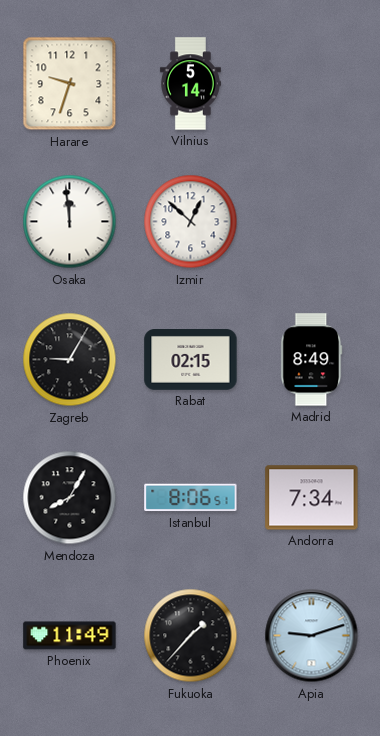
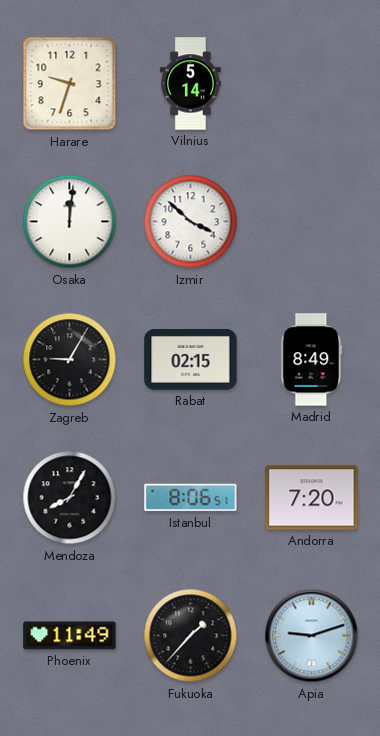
Osaka: 11:59 -> 12:01 (70, 222)
Izmir: 12:52 -> 3:52 (191, 222)
Andorra: 7:34 -> 7:20 (312, 498)
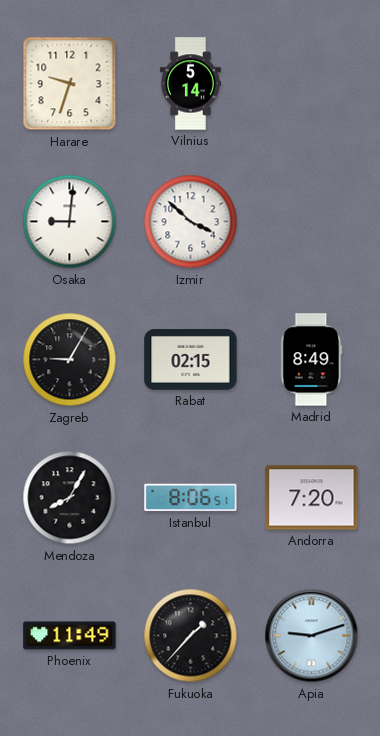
Osaka: 12:01 -> 9:01 (70, 222)
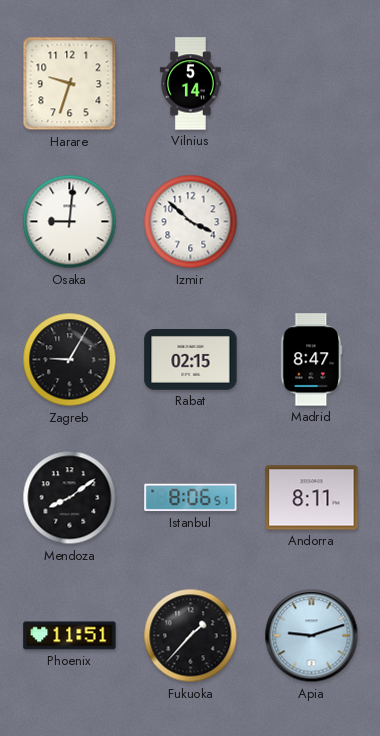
Madrid: 8:49 -> 8:47 (312, 360)
Mendoza: 8:05 -> 8:09 (70, 498)
Andorra: 7:20 -> 8:11 (312, 498)
Phoenix: 11:49 -> 11:51 (70, 636)
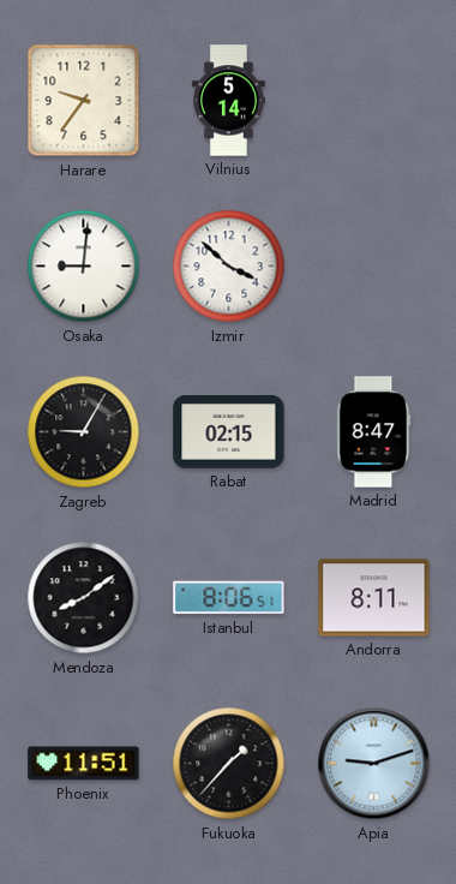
Harare: 9:33 -> 9:36 (84, 101)
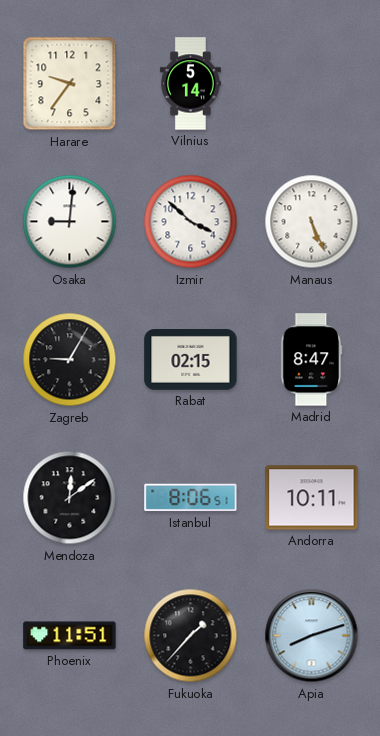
Manaus: none -> 5:26 (312, 222)
Mendoza: 8:09 -> 12:09 (70, 498)
Andorra: 8:11 -> 10:11 (312, 498)
Apia: 9:12 -> 8:12 (312, 636)
